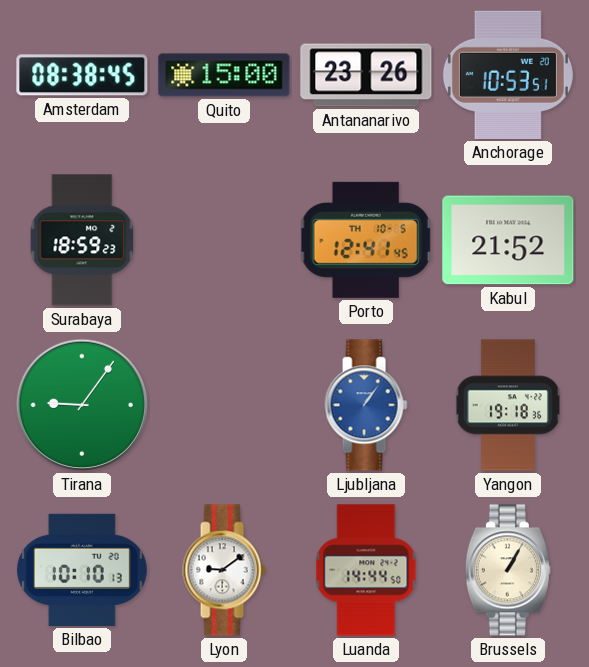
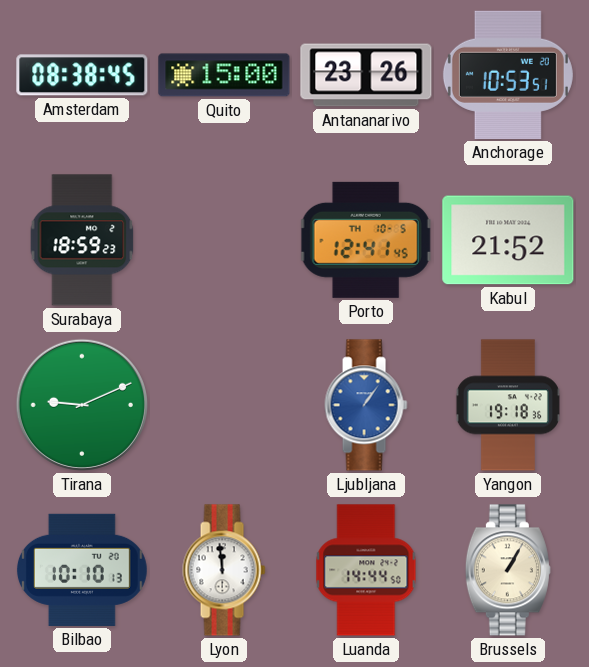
Tirana: 9:06 -> 9:11 (82, 405)
Lyon: 9:09 -> 11:59 (224, 570)
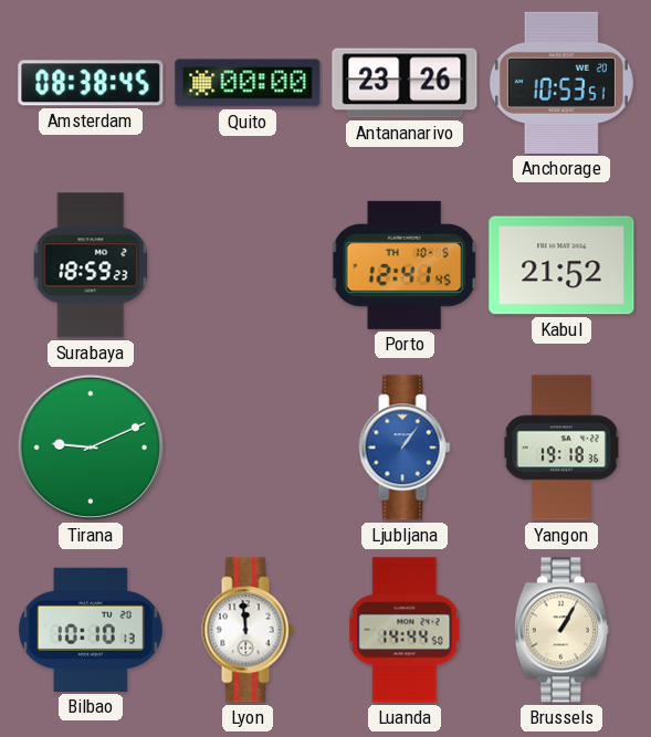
Quito: 15:00 -> 00:00 (248, 83)
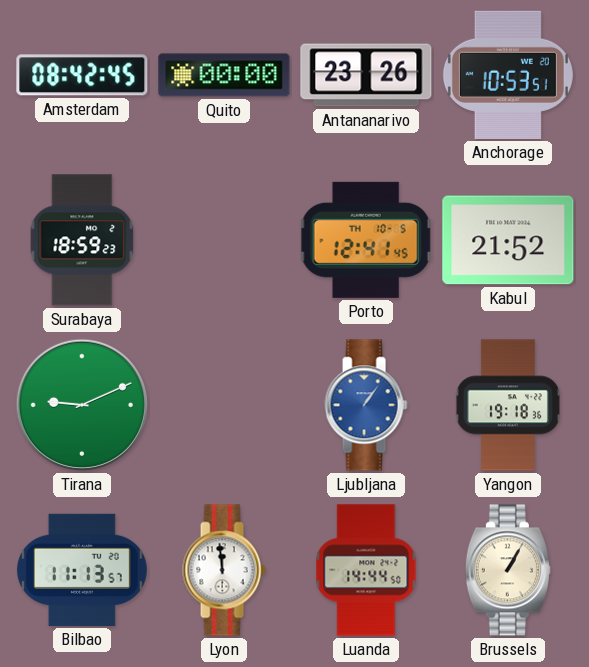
Amsterdam: 08:38 -> 08:42 (82, 75)
Bilbao: 10:10 -> 11:13 (82, 570)
